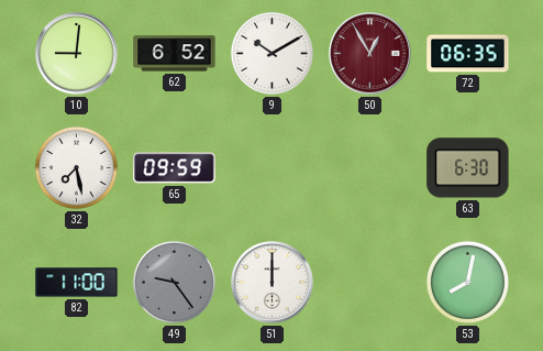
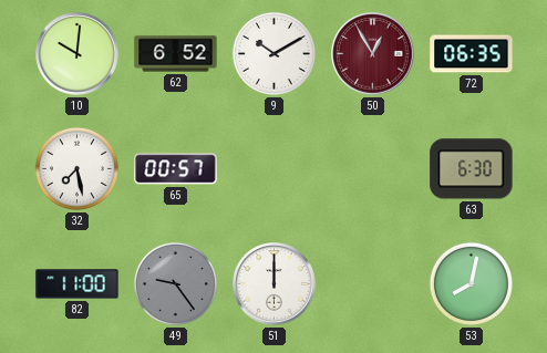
10: 9:01 -> 10:01 (78, 54)
65: 09:59 -> 00:57 (176, 169)
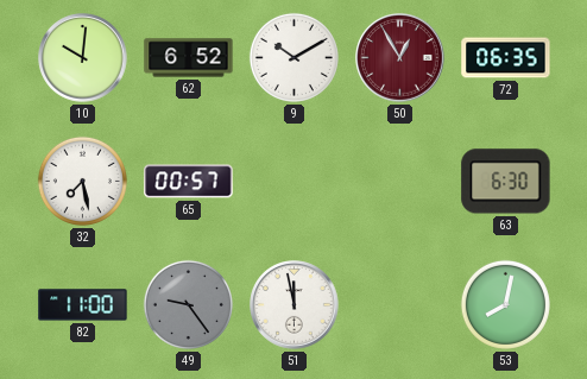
51: 12:00 -> 11:58 (295, 305)
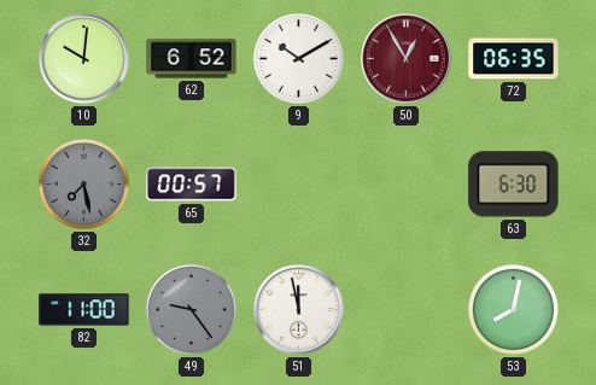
32 dial: white -> grey (83, 183)
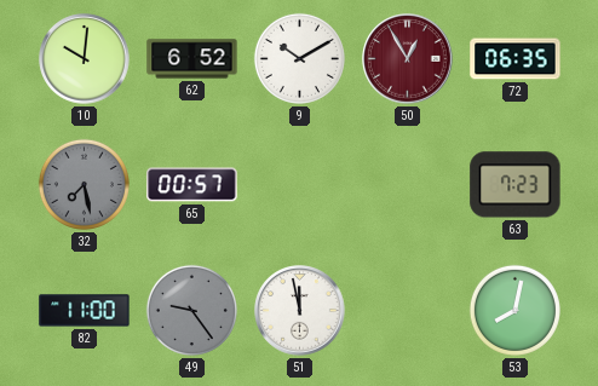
63: 6:30 -> 7:23 (516, 185)
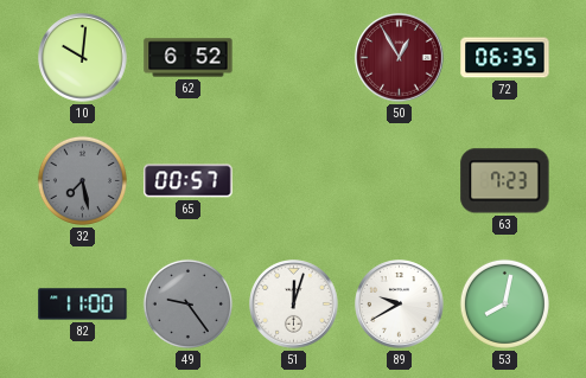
9: 10:10 -> none (299, 58)
51: 11:58 -> 12:03 (294, 305)
89: none -> 9:40 (400, 305)
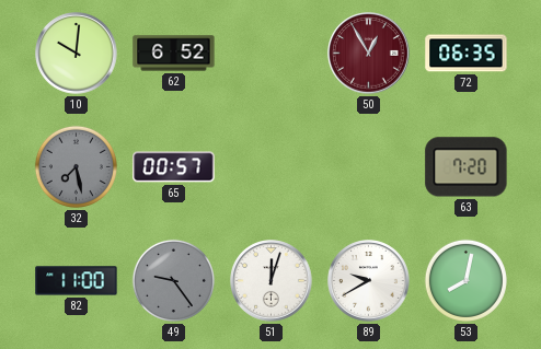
63: 7:23 -> 7:20 (467, 167)
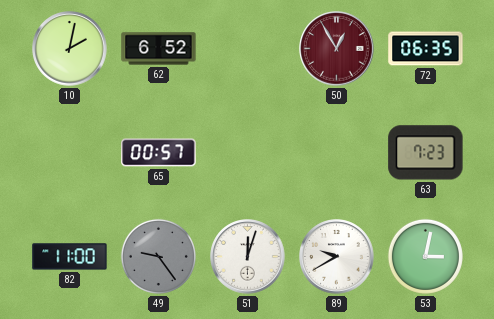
10: 10:01 -> 2:02 (70, 49)
32: 7:28 -> none (76, 166)
63: 7:20 -> 7:23 (426, 153)
53: 8:02 -> 3:02 (425, 256)
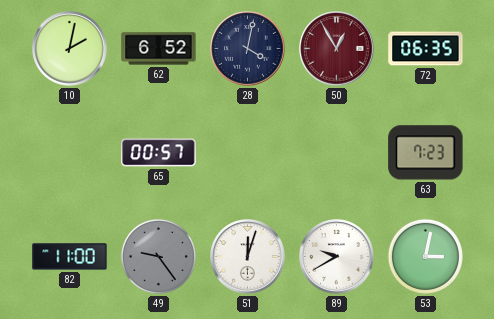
28: none -> 4:02 (248, 49)
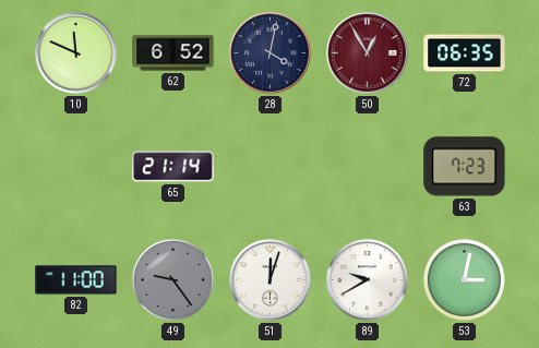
10: 2:02 -> 11:49 (76, 53)
65: 00:57 -> 21:14 (173, 167)
